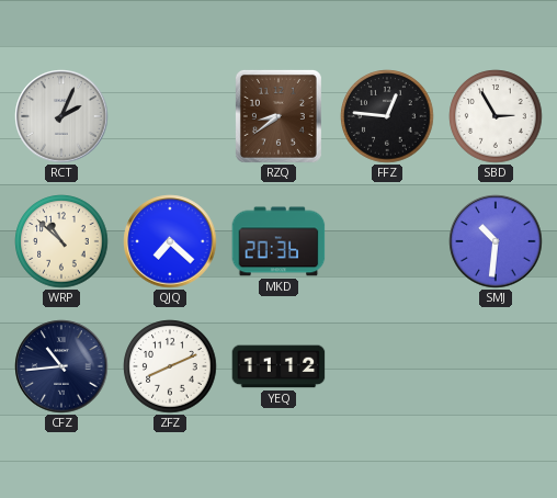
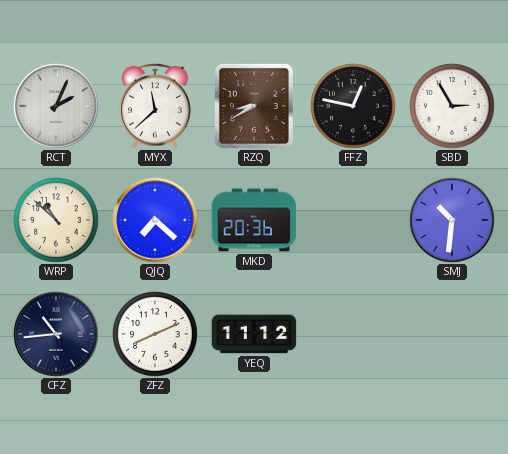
MYX: none -> 11:38 (155, 107)
RZQ: 8:39 -> 8:40 (254, 106)
FFZ: 12:46 -> 12:47 (353, 106)
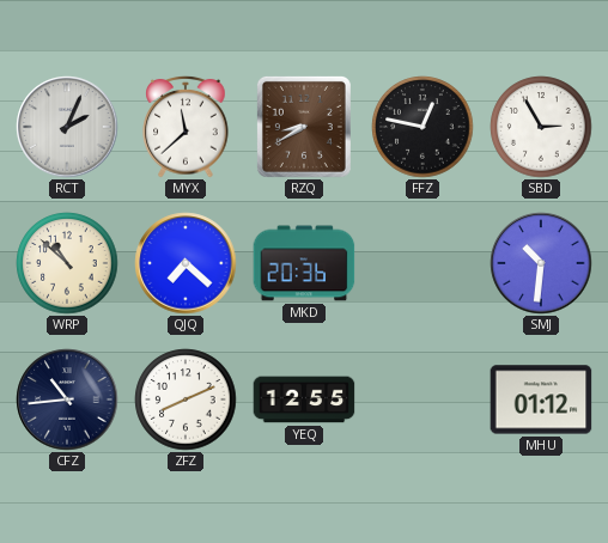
YEQ: 11:12 -> 12:55 (304, 399)
MHU: none -> 01:12 (541, 399)
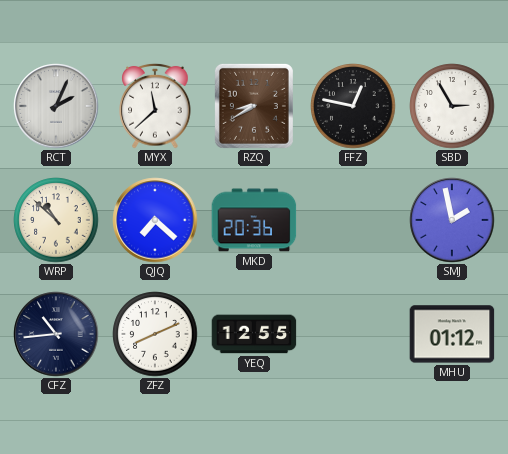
SMJ: 10:31 -> 1:58 (452, 220)
